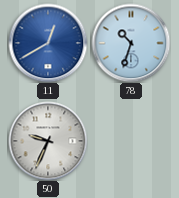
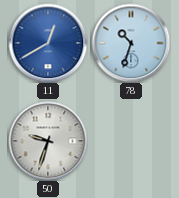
50: 9:34 -> 9:33 (48, 141)
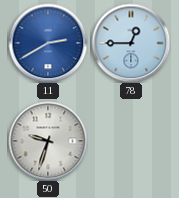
11: 12:40 -> 2:40 (48, 43)
78: 10:33 -> 12:45 (131, 43)
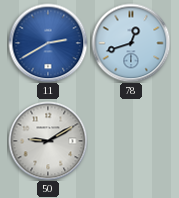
78: 12:45 -> 12:42 (131, 43)
50: 9:33 -> 9:10 (48, 141)
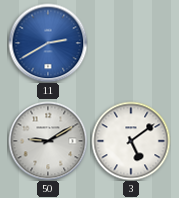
78: 12:42 -> none (131, 43)
3: none -> 5:09 (131, 141)
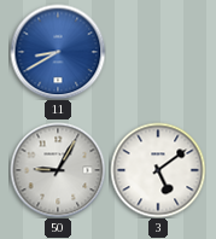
11: 2:40 -> 8:40 (58, 52)
50: 9:10 -> 9:05 (58, 170)
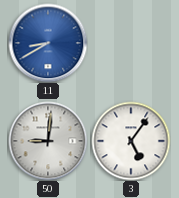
50: 9:05 -> 9:01 (48, 141)
3: 5:09 -> 5:06 (131, 141)
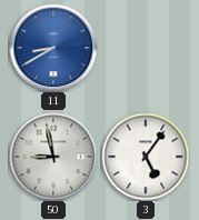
50: 9:01 -> 8:58 (53, 157)
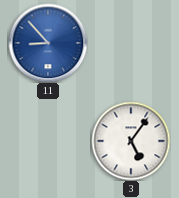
11: 8:40 -> 8:53 (48, 43)
50: 8:58 -> none (53, 157)
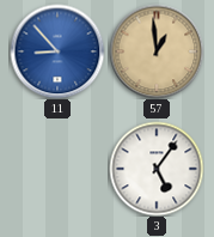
57: none -> 12:59 (157, 51)
